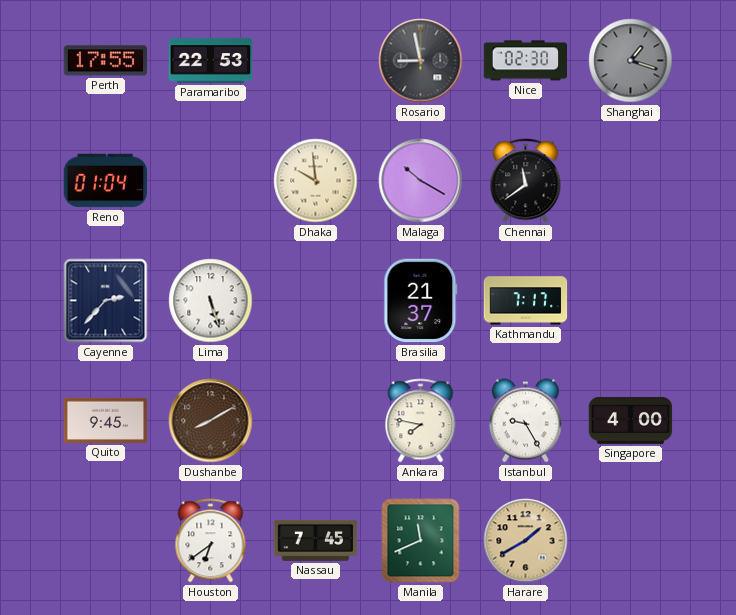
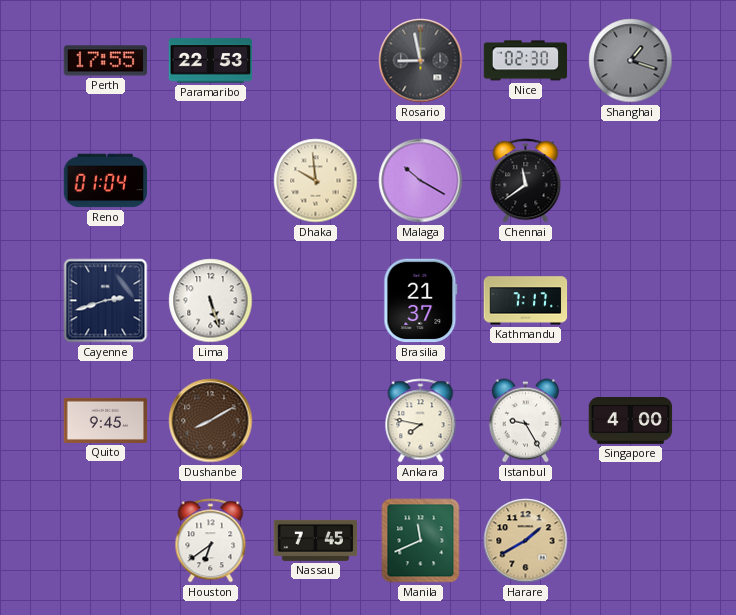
Cayenne: 2:37 -> 2:42 (106, 301)
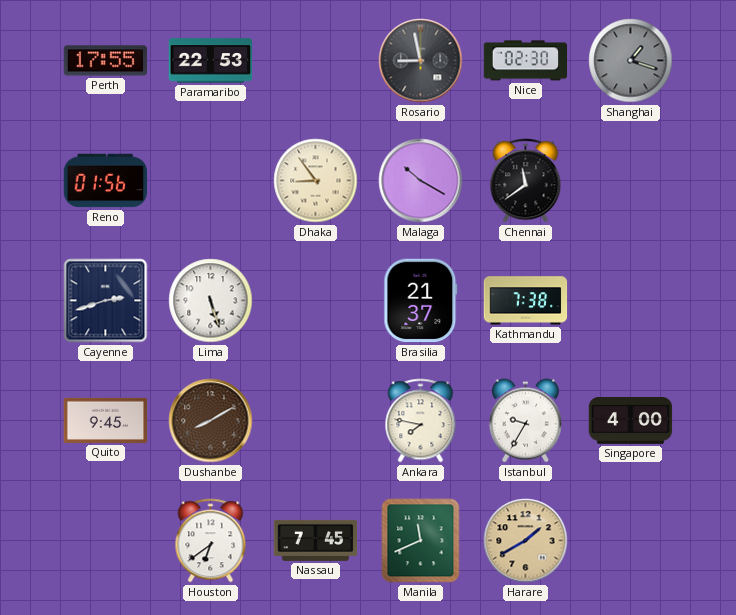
Reno: 01:04 -> 01:56 (106, 181)
Dhaka: 9:59 -> 8:54 (316, 181)
Kathmandu: 7:17 -> 7:38 (526, 301)
Istanbul: 9:25 -> 9:35 (525, 421)
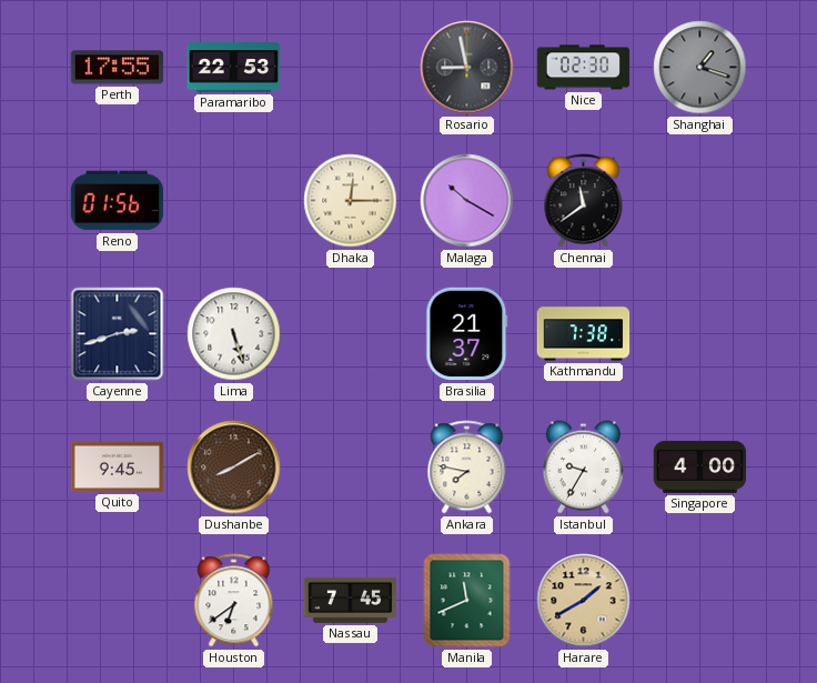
Dhaka: 8:54 -> 12:15 (351, 201)
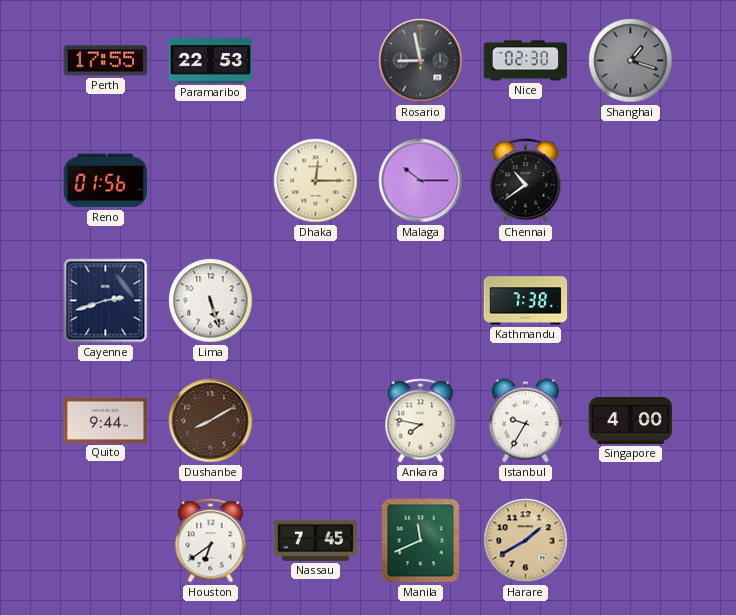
Malaga: 10:20 -> 10:15 (421, 181)
Chennai: 11:39 -> 10:39 (526, 181)
Brasilia: 21:37 -> none (467, 334)
Quito: 9:45 -> 9:44 (106, 420)
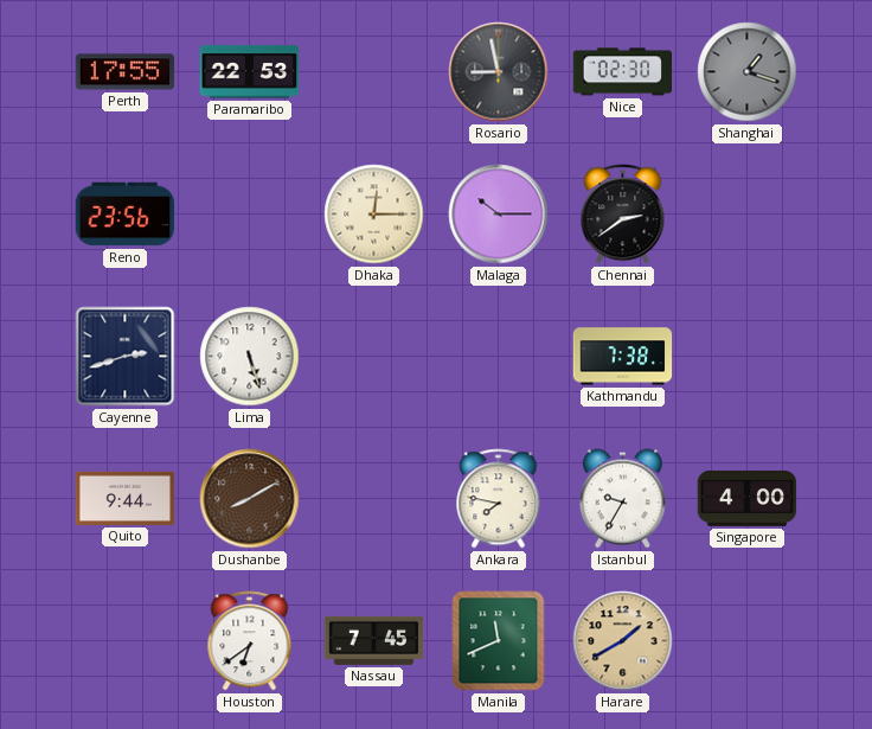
Reno: 01:56 -> 23:56 (126, 215)
Chennai: 10:39 -> 2:39 (623, 215)
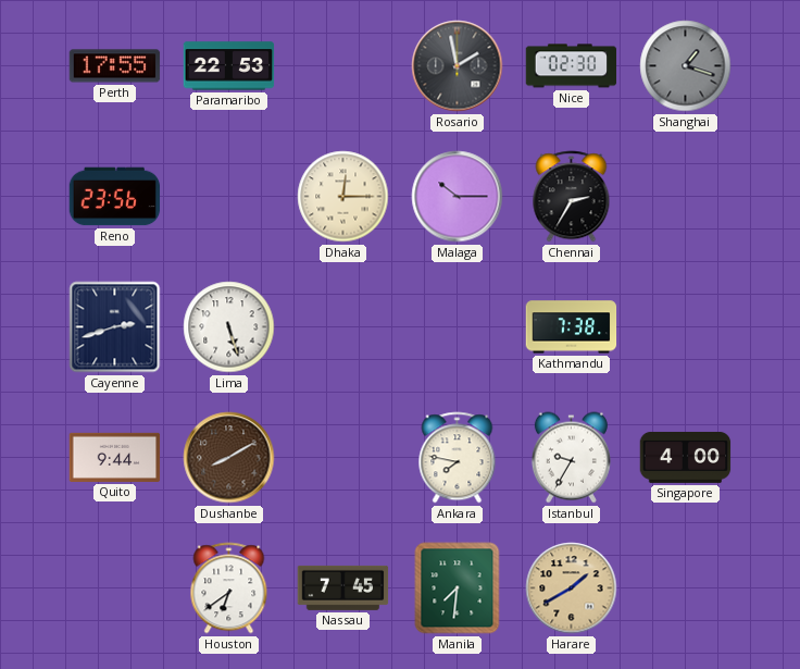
Rosario: 8:58 -> 1:58 (458, 66)
Chennai: 2:39 -> 2:35 (572, 197)
Manila: 11:41 -> 7:31 (458, 589)
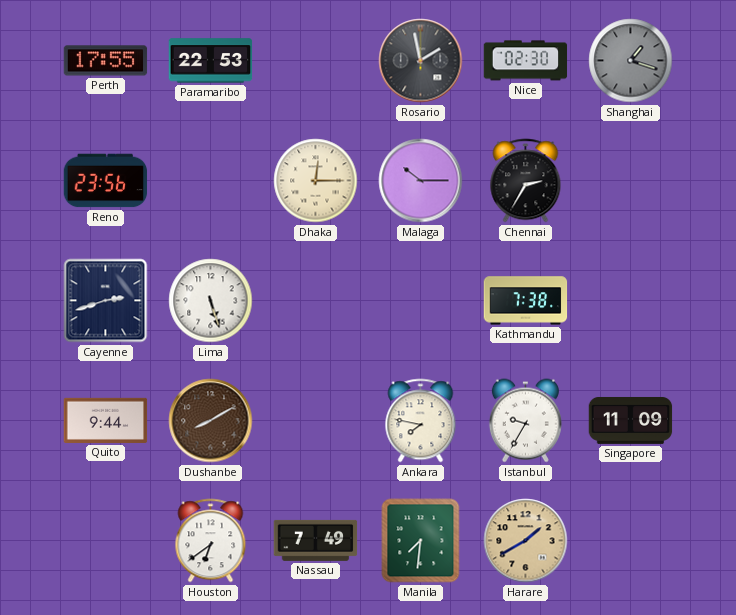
Singapore: 4:00 -> 11:09 (631, 420)
Nassau: 7:45 -> 7:49 (316, 540)
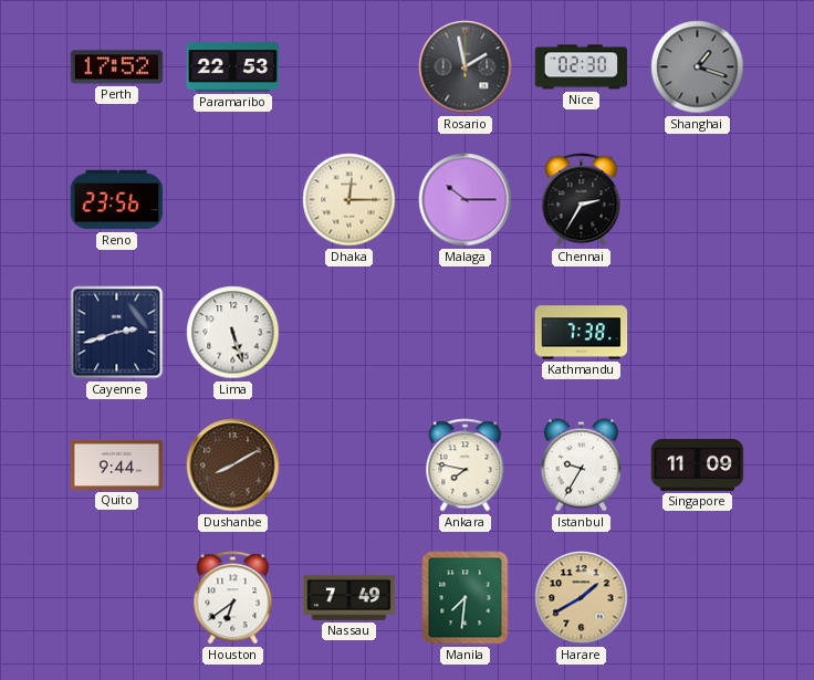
Perth: 17:55 -> 17:52 (117, 67)
